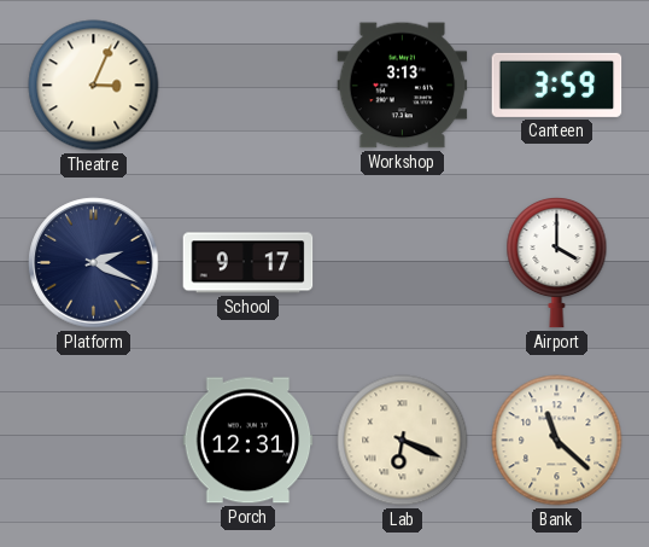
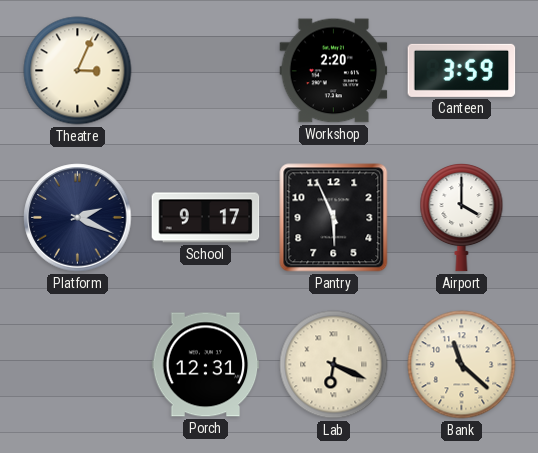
Workshop: 3:13 -> 2:20 (334, 71)
Pantry: none -> 5:56 (334, 218)
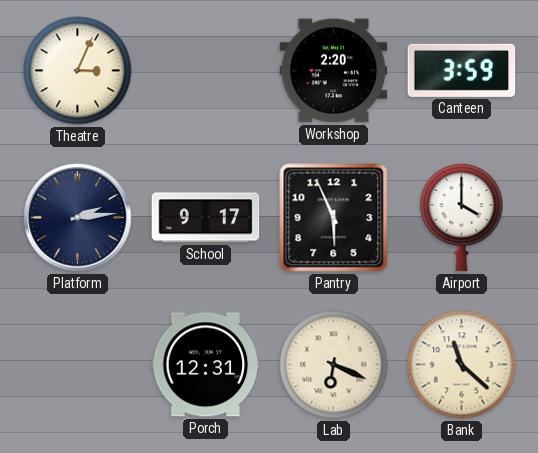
Platform: 2:19 -> 2:14 (78, 218)
